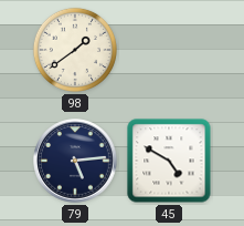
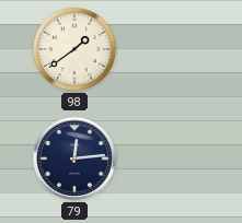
79: 5:14 -> 12:14 (74, 159)
45: 4:50 -> none (169, 161)
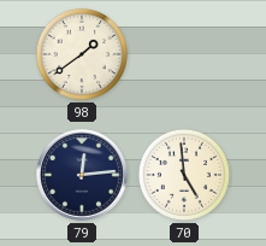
70: none -> 4:59 (184, 175)
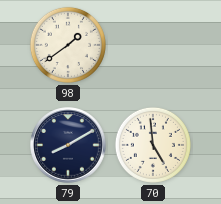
79: 12:14 -> 8:10 (68, 145)
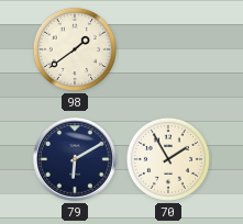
79: 8:10 -> 6:10 (75, 159)
70: 4:59 -> 1:55 (168, 159)
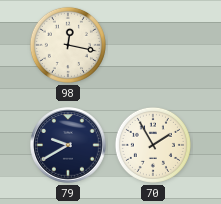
98: 1:39 -> 12:17 (68, 45)
79: 6:10 -> 9:40 (68, 145)
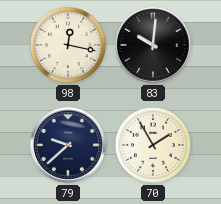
83: none -> 10:01 (153, 45)
79: 9:40 -> 9:38 (68, 145)
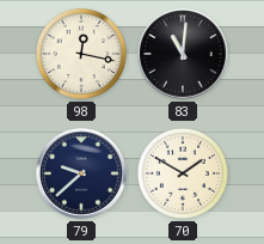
83: 10:01 -> 11:01 (183, 54)
70: 1:55 -> 1:50 (183, 173)
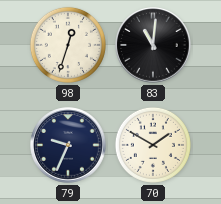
98: 12:17 -> 12:33 (68, 45)
79: 9:38 -> 9:34 (68, 145)
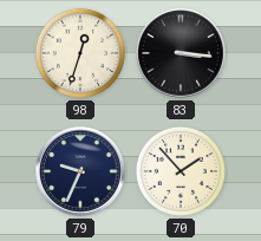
83: 11:01 -> 3:16 (181, 53)
70: 1:50 -> 1:53 (181, 171)
